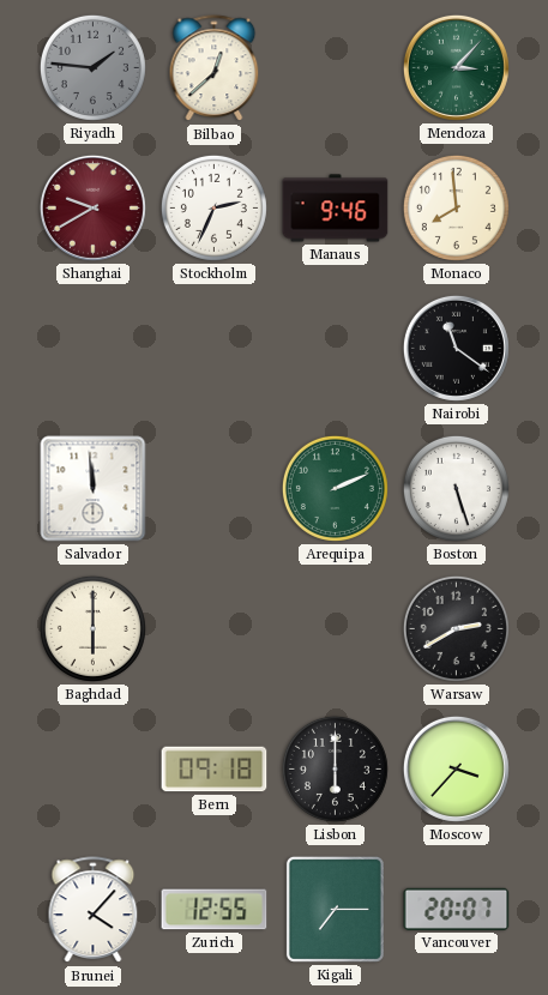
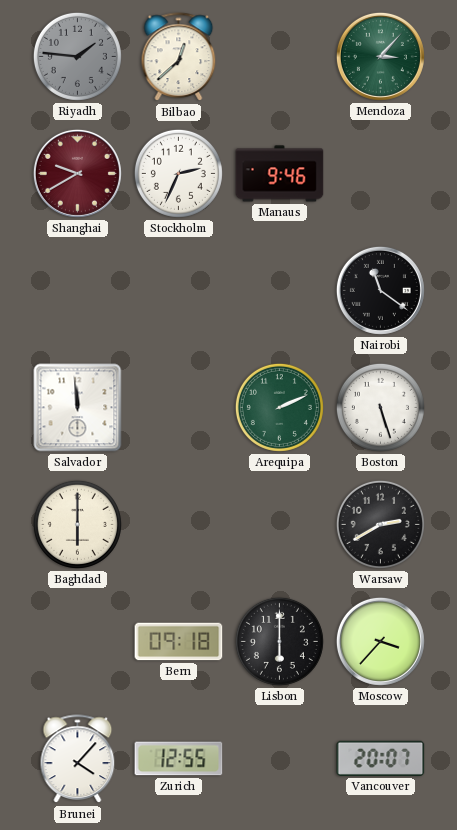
Monaco: 7:59 -> none (456, 207)
Kigali: 7:15 -> none (335, 909)
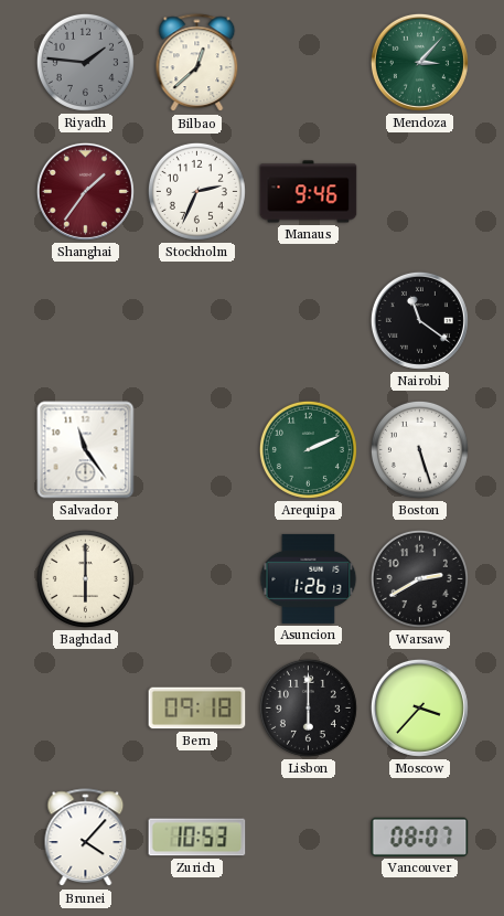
Shanghai: 9:40 -> 1:36 (85, 191)
Salvador: 11:59 -> 11:24 (86, 450)
Asuncion: none -> 1:26 (309, 578)
Zurich: 12:55 -> 10:53 (197, 838)
Vancouver: 20:07 -> 08:07 (420, 837)
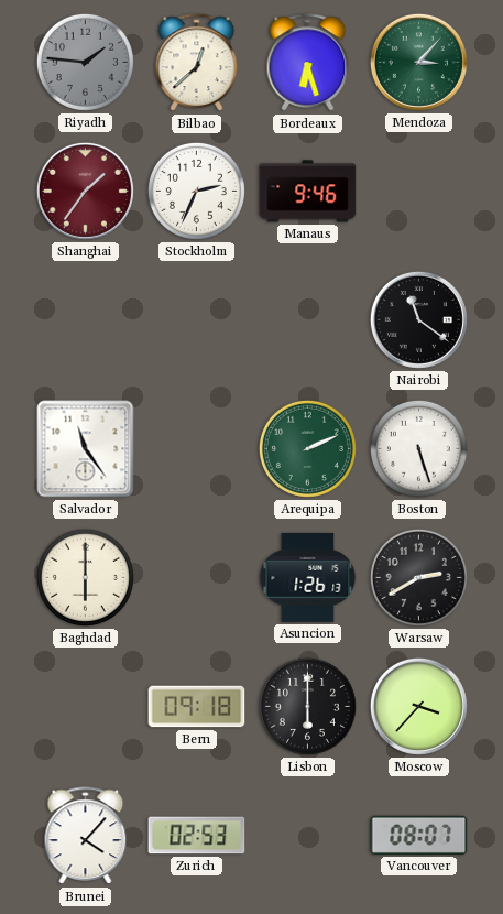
Bordeaux: none -> 6:27 (308, 63)
Zurich: 10:53 -> 02:53 (197, 836)
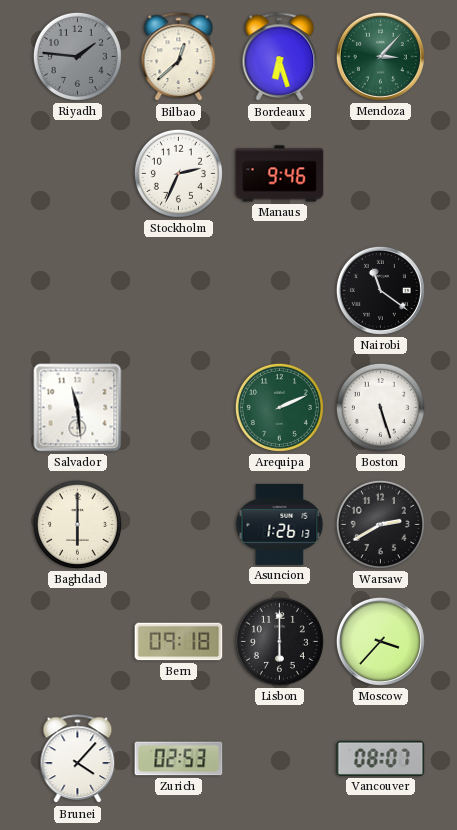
Shanghai: 1:36 -> none (85, 191)
Salvador: 11:24 -> 11:29 (78, 408)
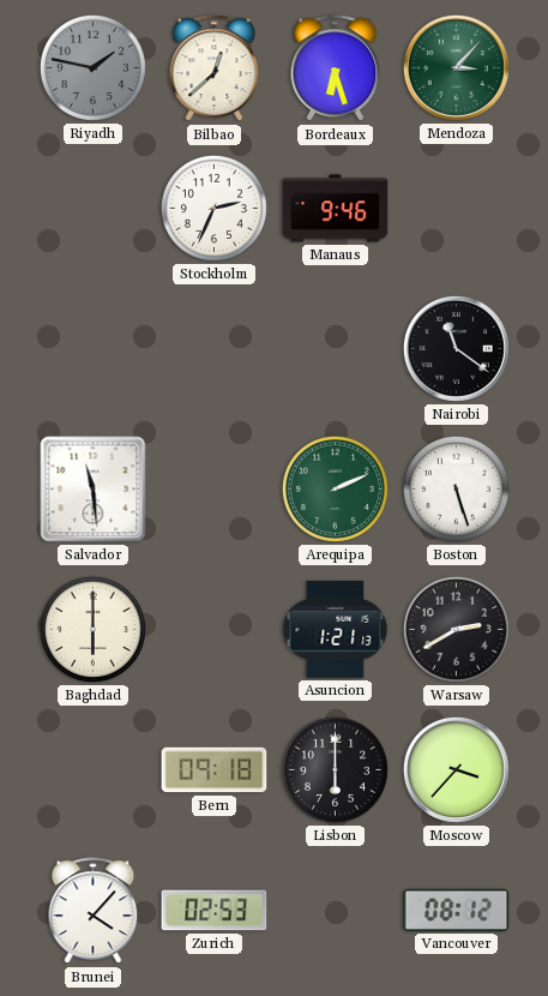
Riyadh: 1:46 -> 1:47 (92, 67)
Asuncion: 1:26 -> 1:21 (336, 629)
Vancouver: 08:07 -> 08:12 (457, 910)
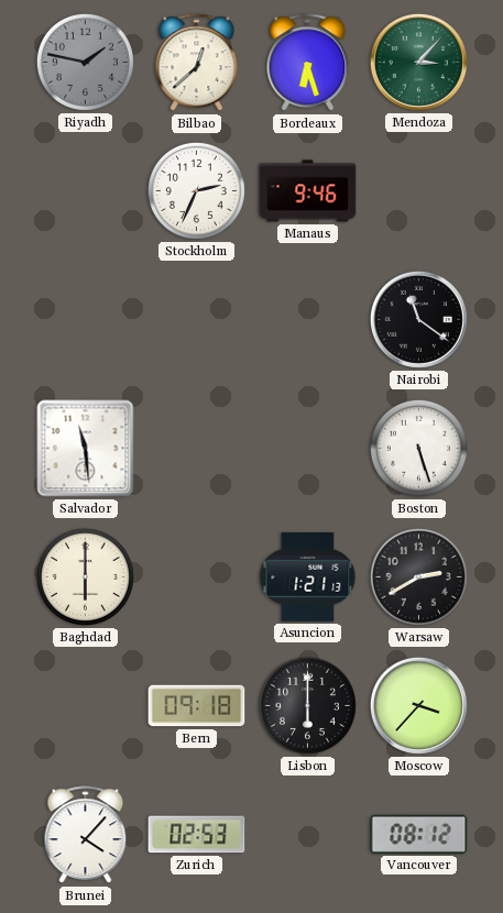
Arequipa: 2:11 -> none (335, 488)
